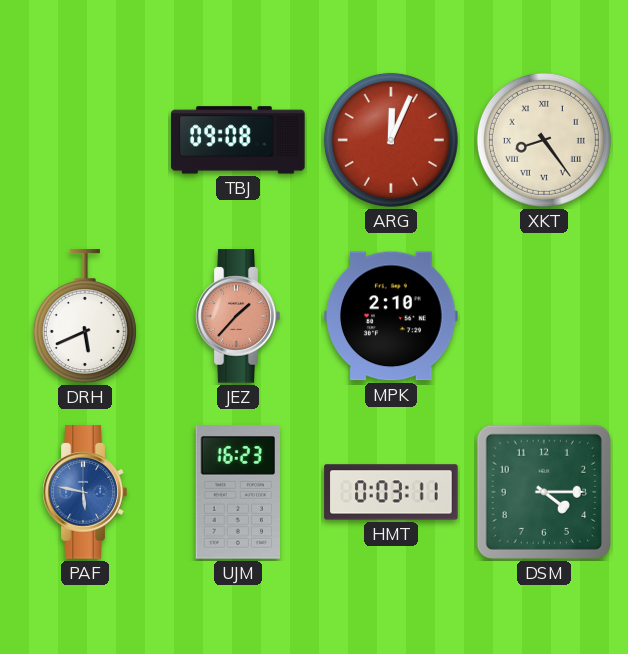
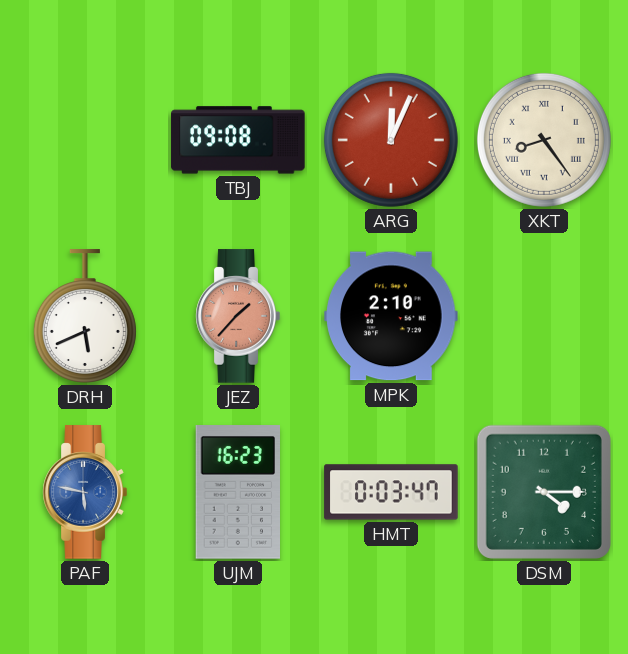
HMT: 0:03:11 -> 0:03:47 (391, 492)
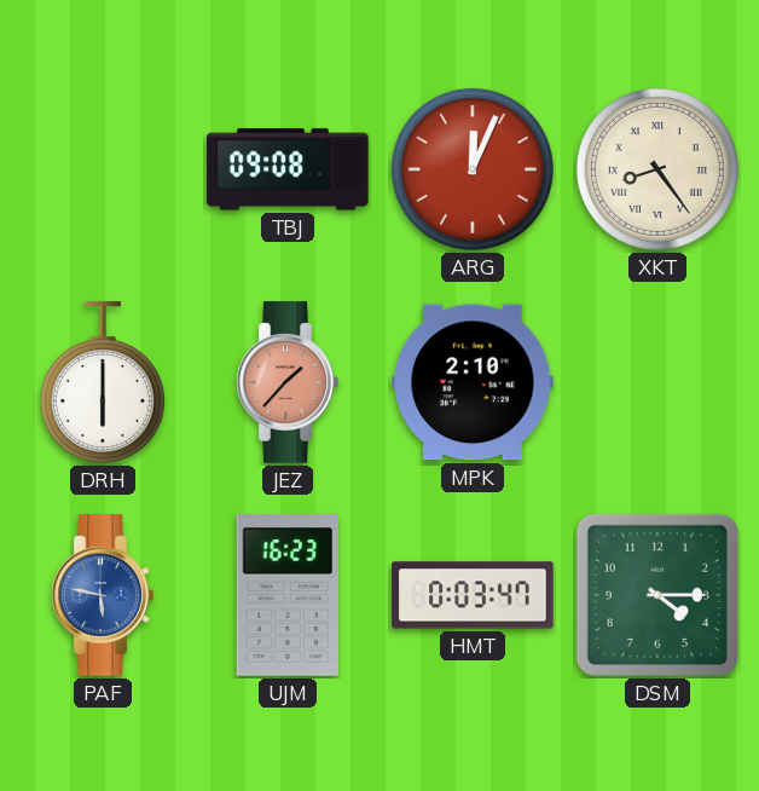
DRH: 5:41 -> 6:00 (103, 382)
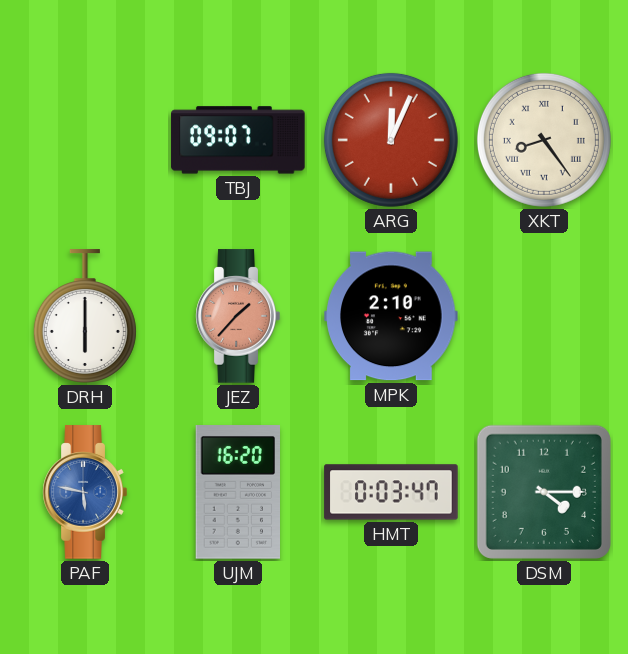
TBJ: 09:08 -> 09:07 (238, 140)
UJM: 16:23 -> 16:20 (238, 492)
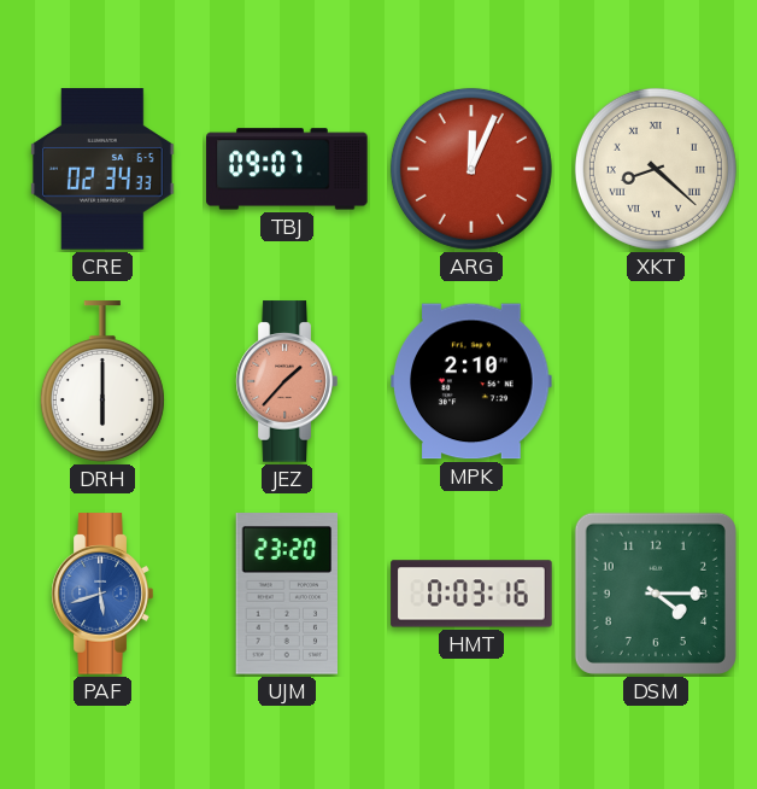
CRE: none -> 02:34 (104, 169)
XKT: 8:24 -> 8:22 (656, 169)
PAF: 5:47 -> 5:42 (102, 594)
UJM: 16:20 -> 23:20 (287, 594)
HMT: 0:03:47 -> 0:03:16 (471, 594)
